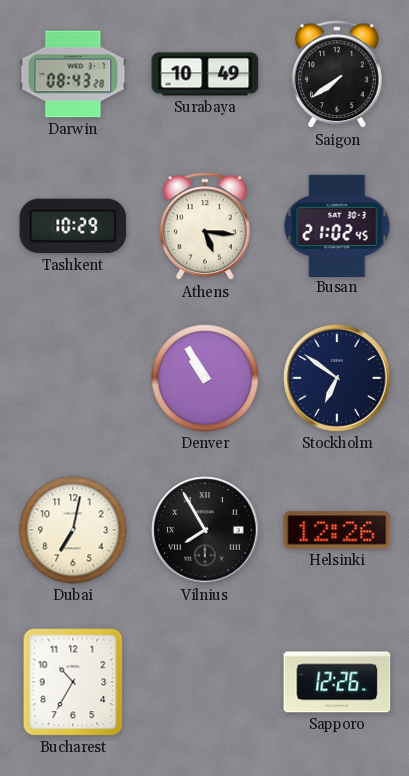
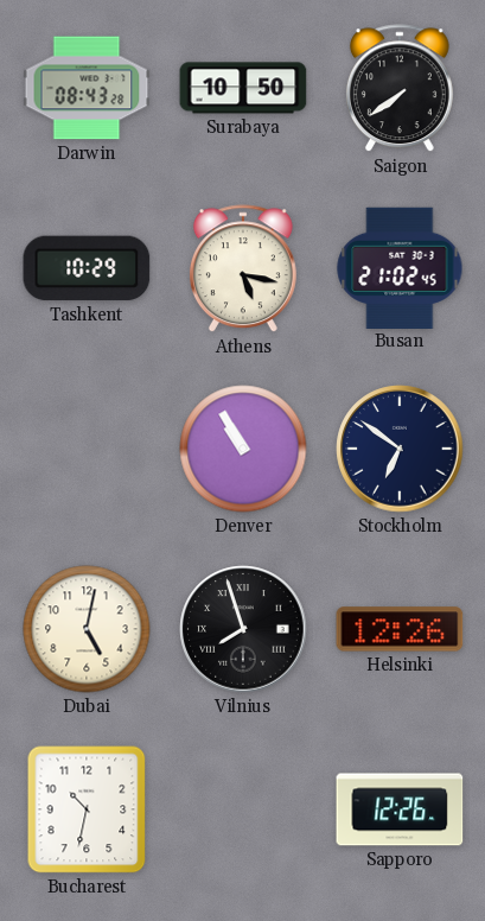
Surabaya: 10:49 -> 10:50 (243, 88)
Athens: 5:16 -> 5:17 (243, 269)
Dubai: 7:02 -> 5:02 (87, 629)
Vilnius: 7:55 -> 7:57 (243, 629)
Bucharest: 10:35 -> 10:32 (87, 809)
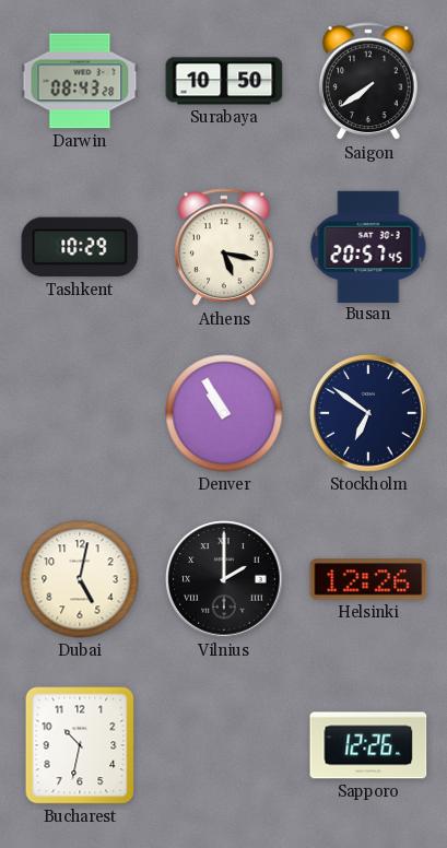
Busan: 21:02 -> 20:57 (368, 246)
Vilnius: 7:57 -> 2:00 (224, 579)
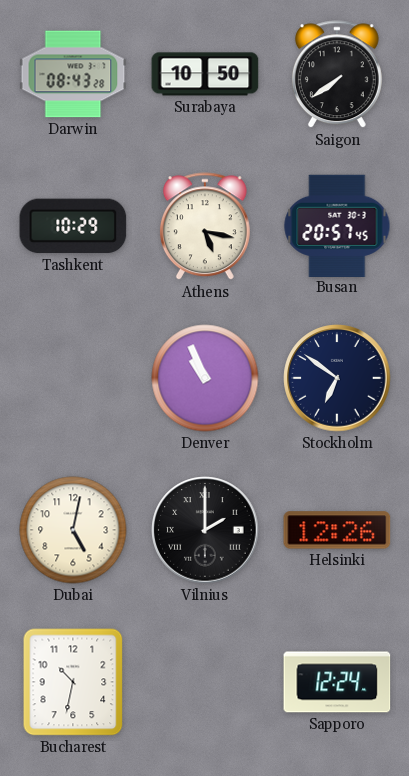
Denver: 10:55 -> 10:56 (205, 378)
Sapporo: 12:26 -> 12:24 (337, 682)
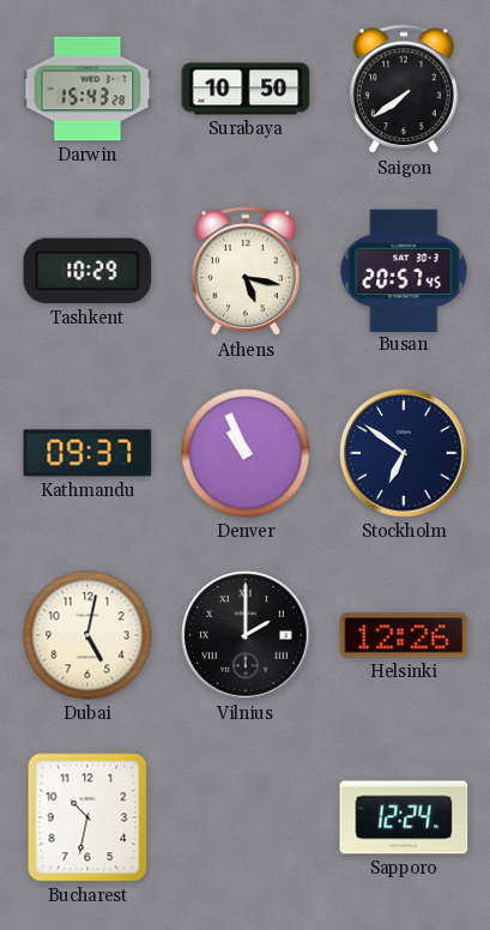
Darwin: 08:43 -> 15:43 (87, 89)
Kathmandu: none -> 09:37 (87, 453)
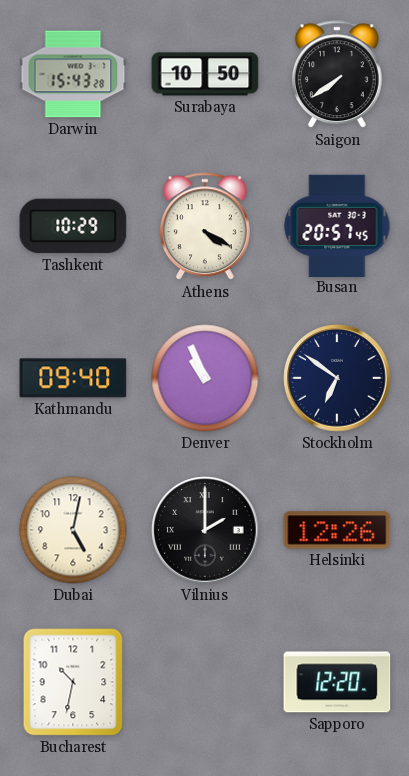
Athens: 5:17 -> 4:20 (205, 227)
Kathmandu: 09:37 -> 09:40 (73, 378)
Sapporo: 12:24 -> 12:20 (337, 682)
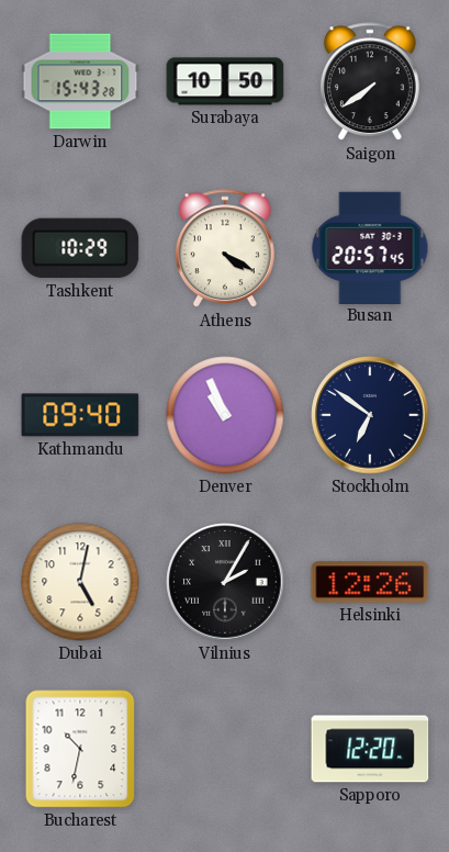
Vilnius: 2:00 -> 2:05 (225, 582)
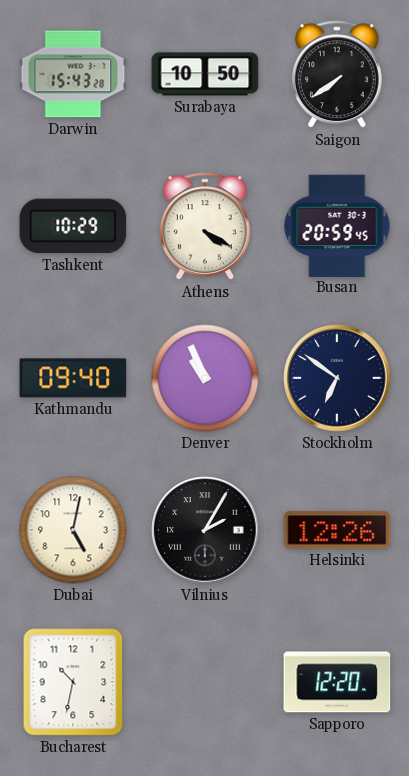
Busan: 20:57 -> 20:59 (337, 225)
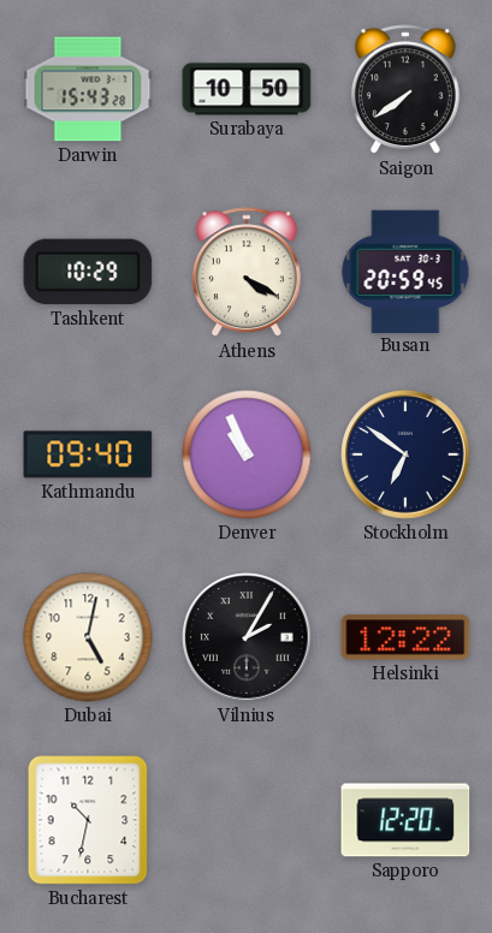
Helsinki: 12:26 -> 12:22 (405, 637)
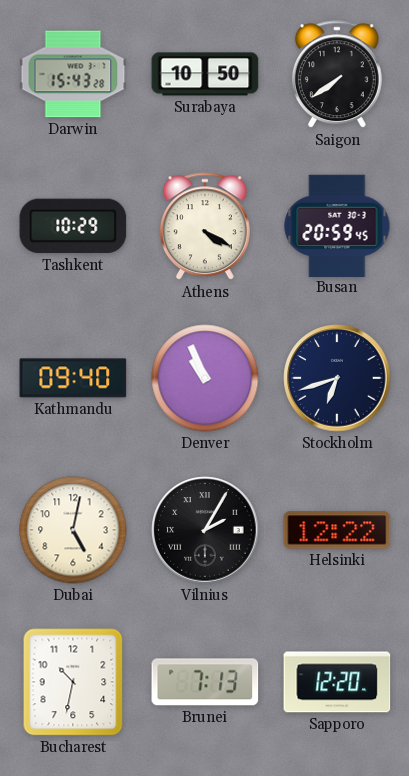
Stockholm: 6:51 -> 6:42 (337, 378)
Brunei: none -> 7:13 (205, 682)
